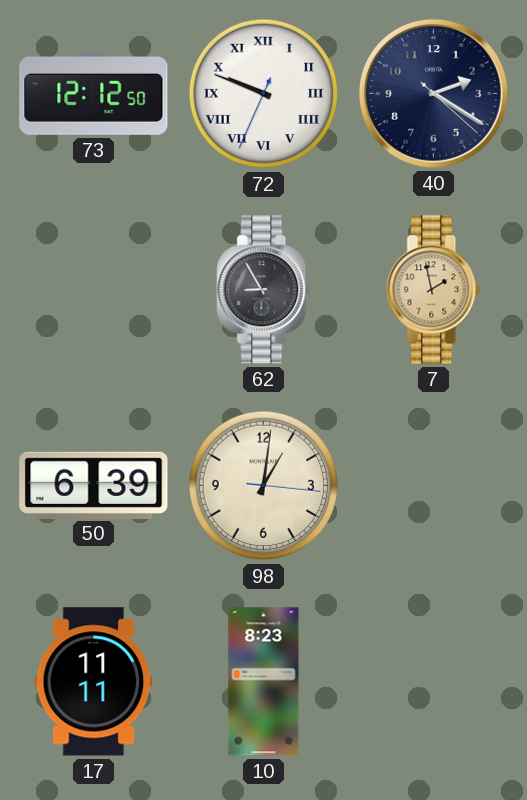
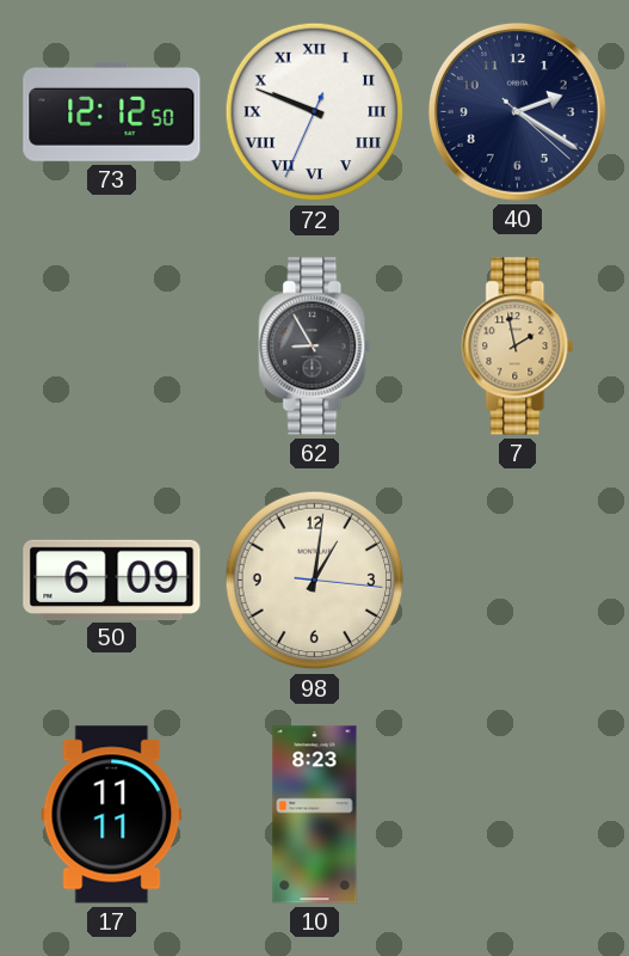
50: 6:39 -> 6:09 (112, 580)
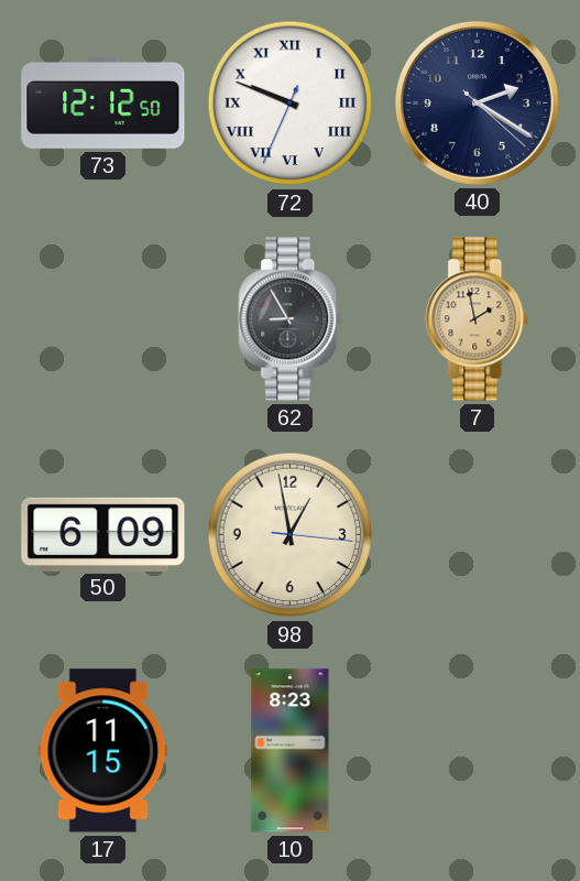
98: 1:01 -> 12:58 (291, 535)
17: 11:11 -> 11:15 (103, 751)
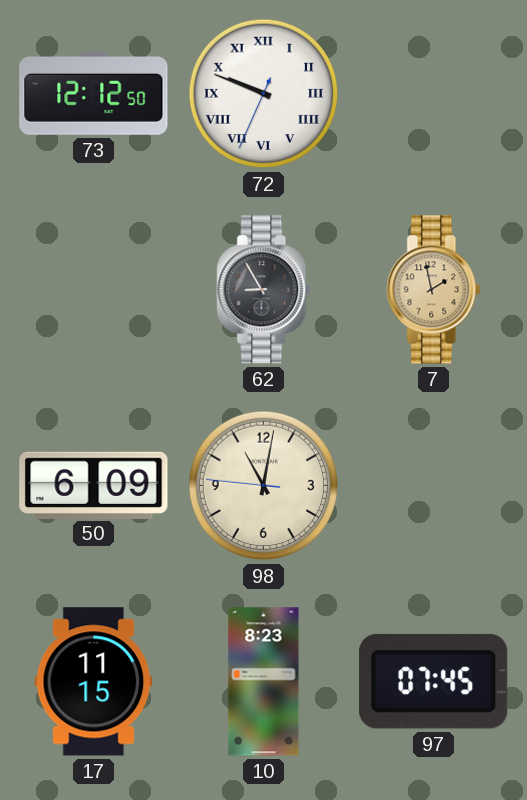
40: 2:20 -> none (477, 102)
98: 12:58 -> 11:01 (264, 486)
97: none -> 07:45 (434, 681)
